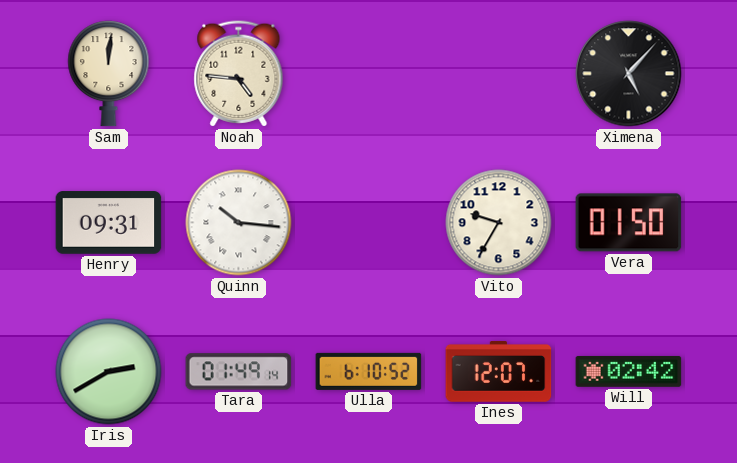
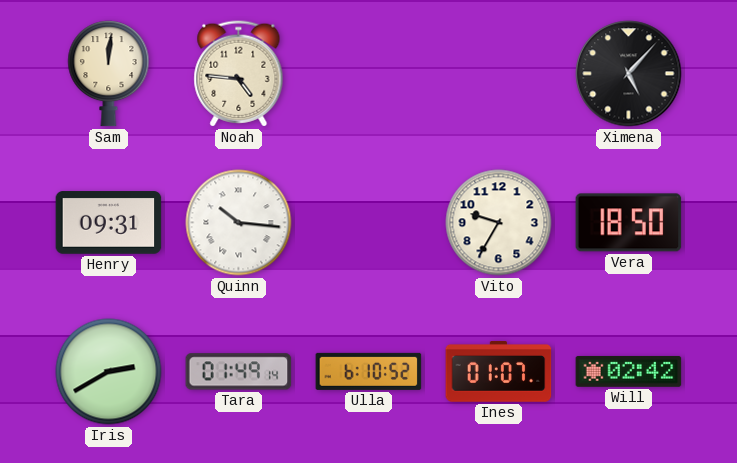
Vera: 01:50 -> 18:50 (629, 223)
Ines: 12:07 -> 01:07 (499, 372)
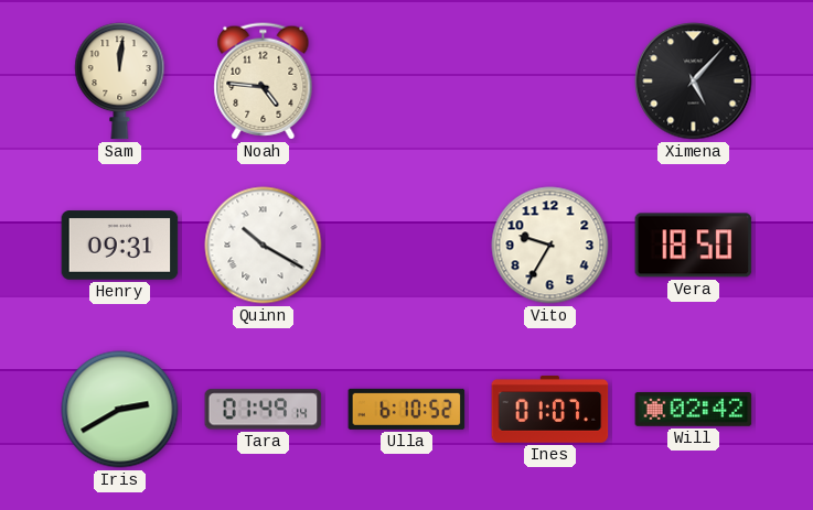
Quinn: 10:16 -> 10:20 (264, 246)
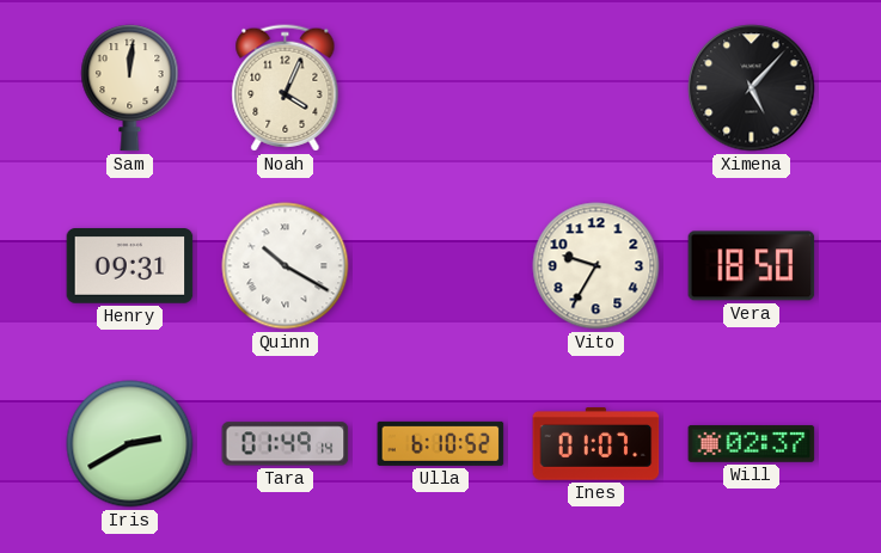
Noah: 4:46 -> 4:04 (286, 88)
Will: 02:42 -> 02:37 (752, 443)
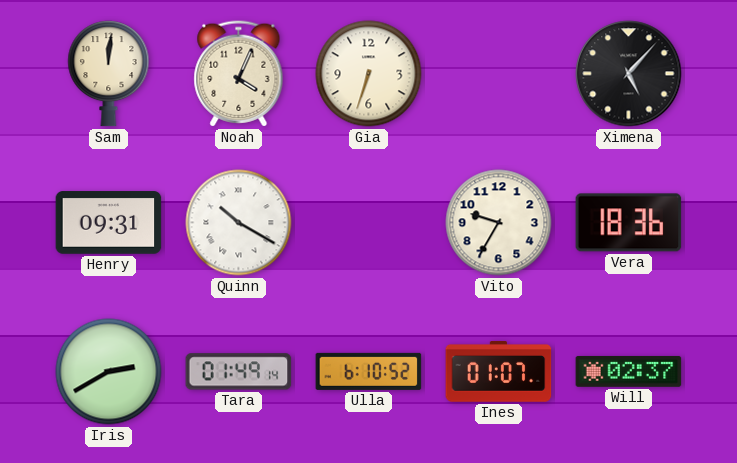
Gia: none -> 6:33 (369, 74)
Vera: 18:50 -> 18:36 (629, 223)
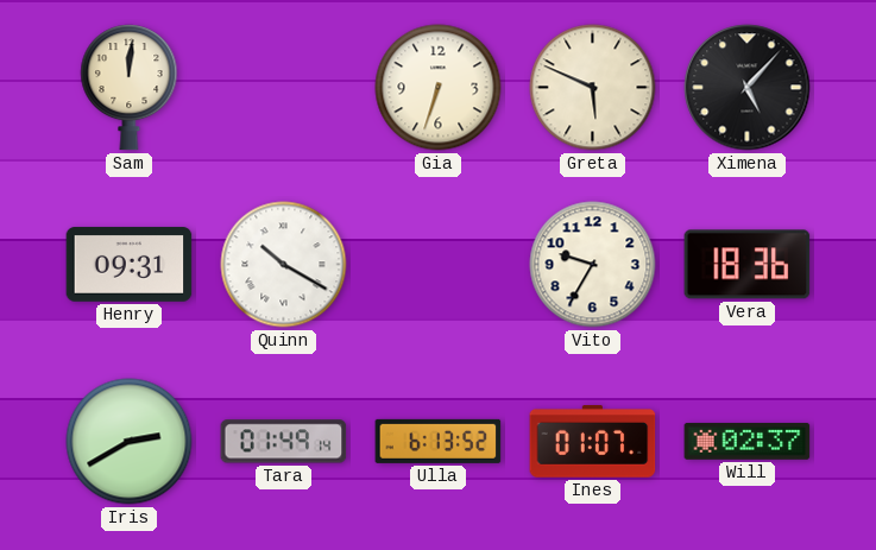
Noah: 4:04 -> none (239, 74)
Greta: none -> 5:49 (593, 88)
Ulla: 6:10 -> 6:13 (439, 441)
